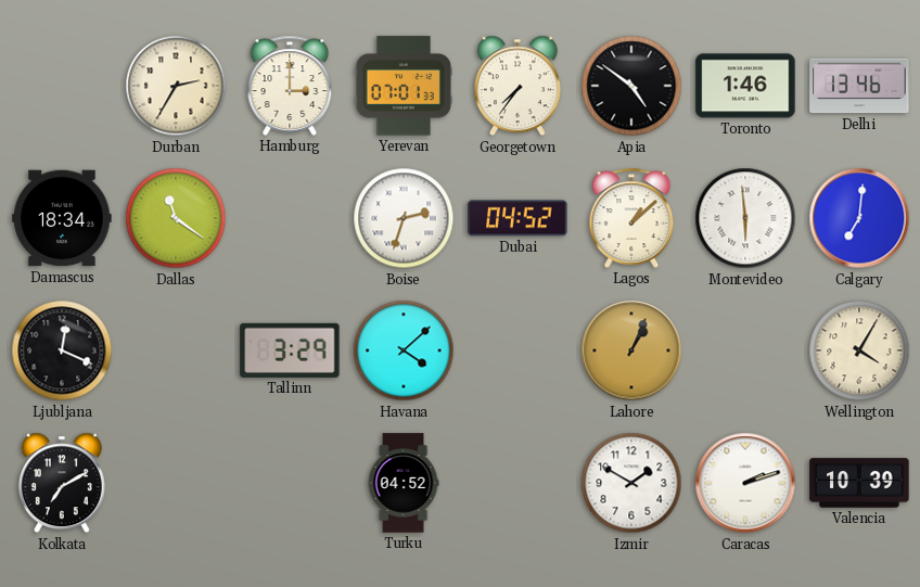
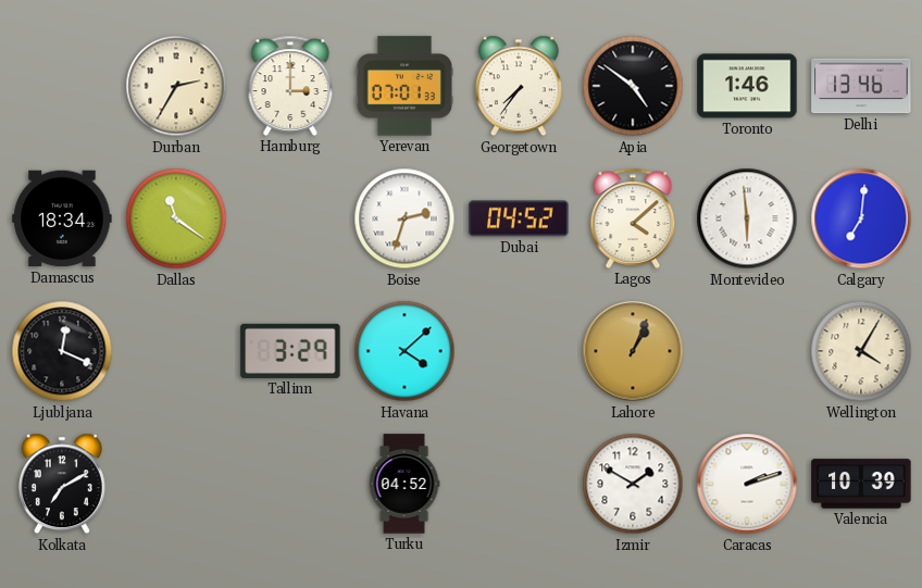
Lagos: 1:08 -> 4:08 (633, 218)
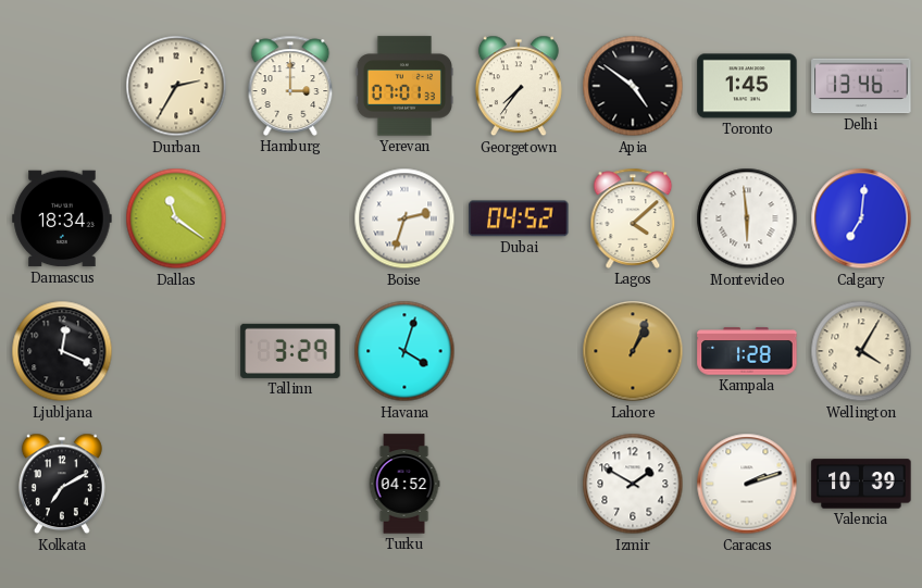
Toronto: 1:46 -> 1:45 (747, 86)
Havana: 4:08 -> 4:03 (404, 351)
Kampala: none -> 1:28 (747, 351)
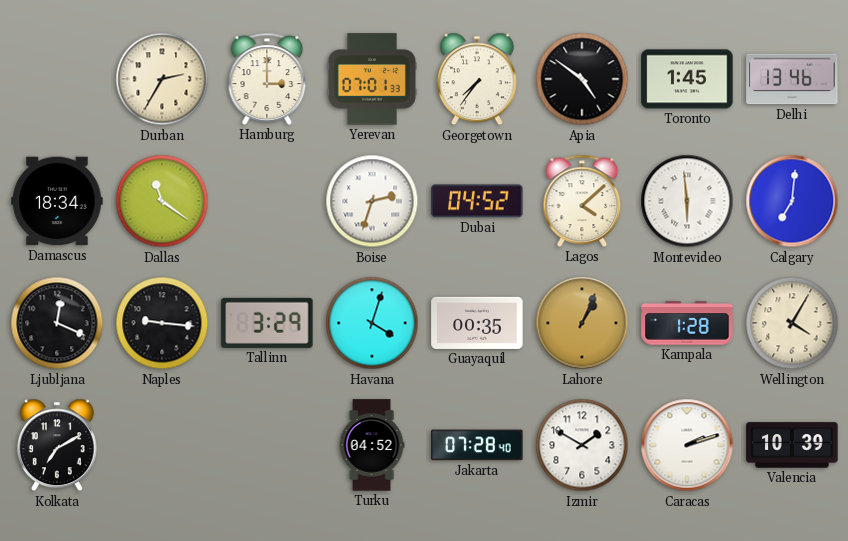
Naples: none -> 9:16 (162, 323)
Guayaquil: none -> 00:35 (477, 323)
Jakarta: none -> 07:28 (477, 445)
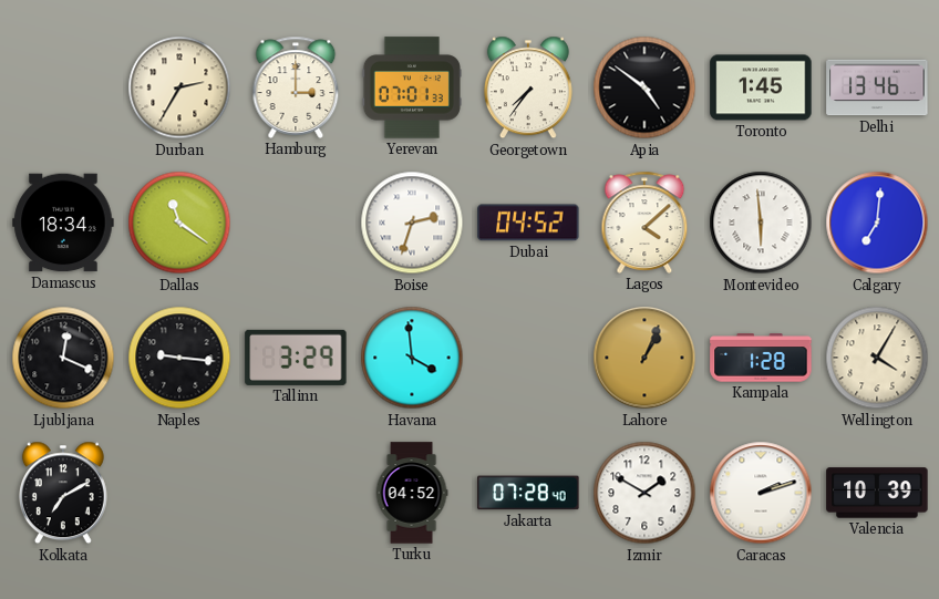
Havana: 4:03 -> 3:59 (412, 358)
Guayaquil: 00:35 -> none (477, 323)
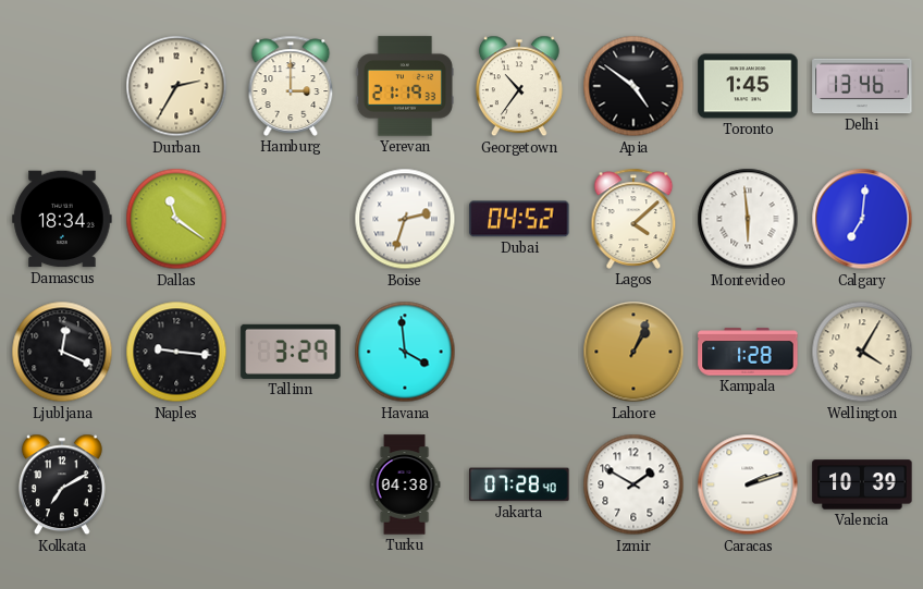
Yerevan: 07:01 -> 21:19 (405, 86)
Georgetown: 7:36 -> 10:36 (519, 86)
Turku: 04:52 -> 04:38 (405, 484)
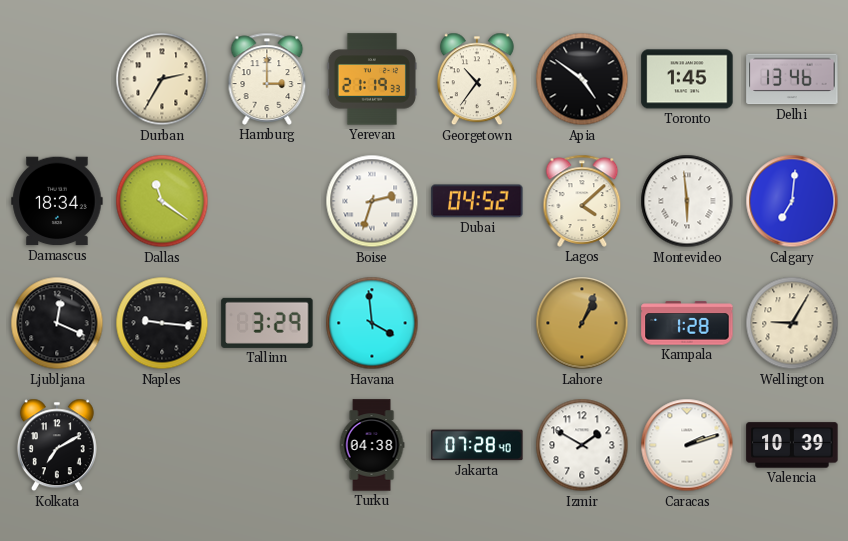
Wellington: 4:05 -> 9:05 (792, 323)
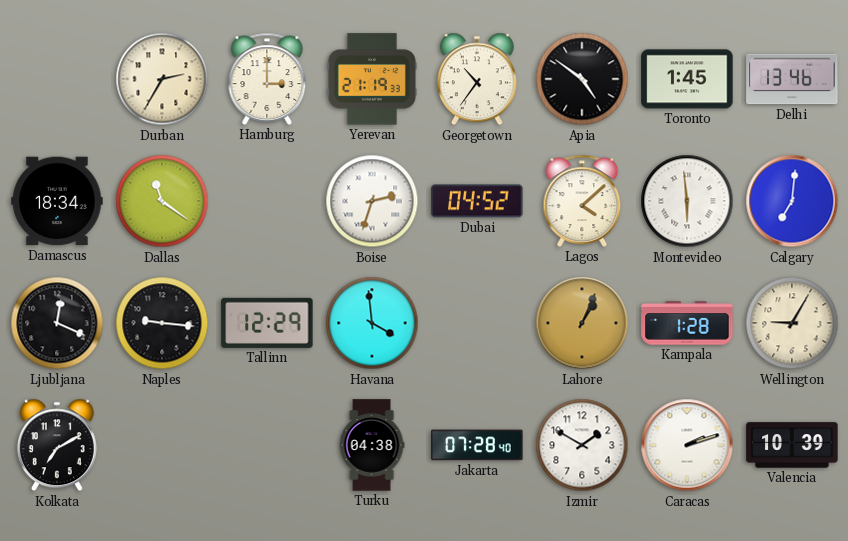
Tallinn: 3:29 -> 12:29 (267, 323)
